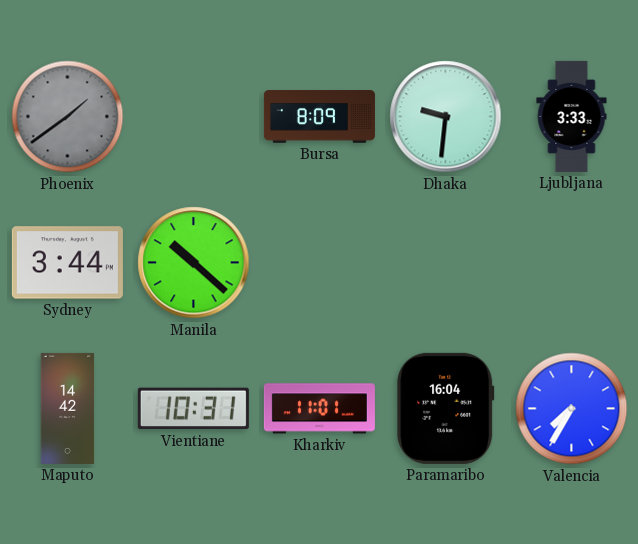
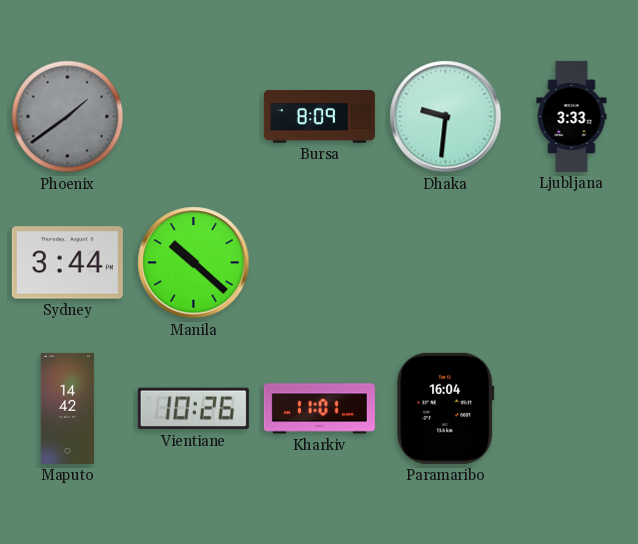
Vientiane: 10:31 -> 10:26 (193, 409)
Valencia: 7:35 -> none (572, 409)
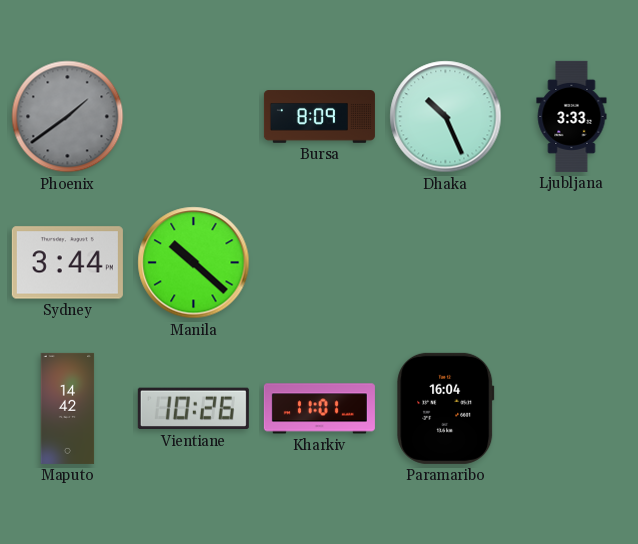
Dhaka: 9:31 -> 10:26 (446, 117)
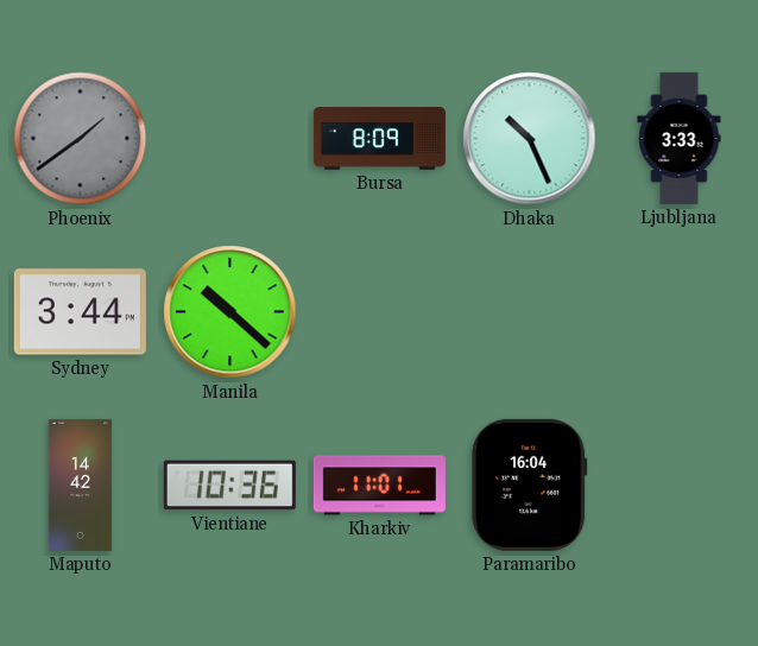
Vientiane: 10:26 -> 10:36 (229, 486)
